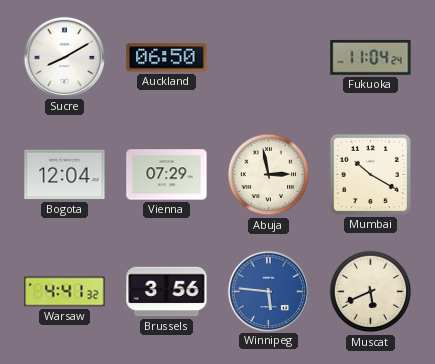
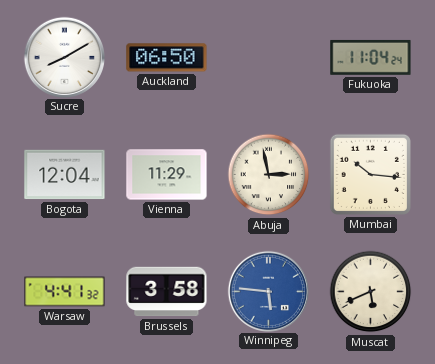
Vienna: 07:29 -> 11:29 (167, 175)
Mumbai: 10:20 -> 10:16 (370, 174)
Brussels: 3:56 -> 3:58 (167, 292)
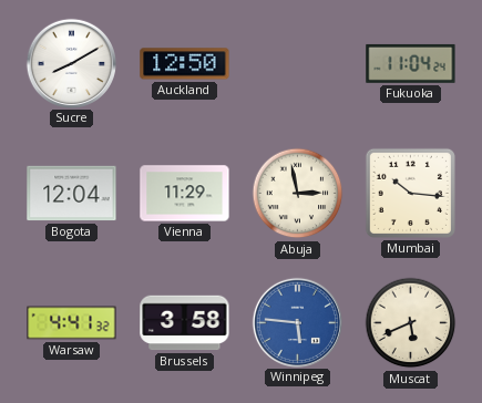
Auckland: 06:50 -> 12:50 (185, 64)
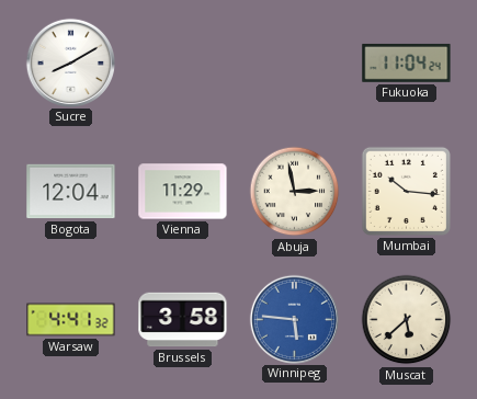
Auckland: 12:50 -> none (185, 64)
Muscat: 5:41 -> 5:38 (407, 320)
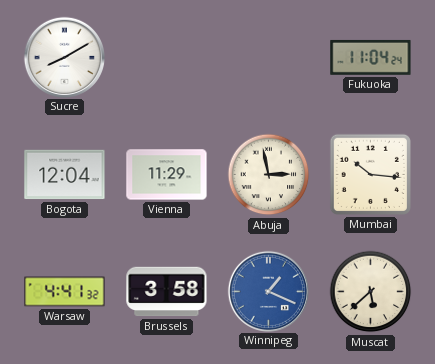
Winnipeg: 5:46 -> 1:19 (268, 291)
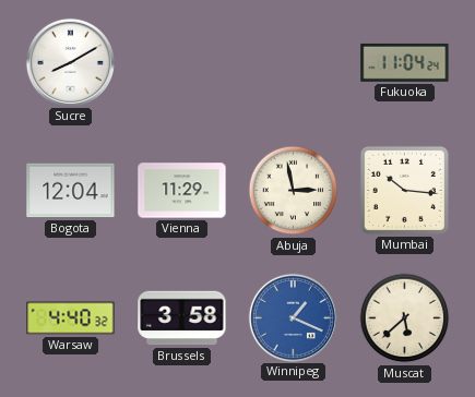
Warsaw: 4:41 -> 4:40 (71, 318)
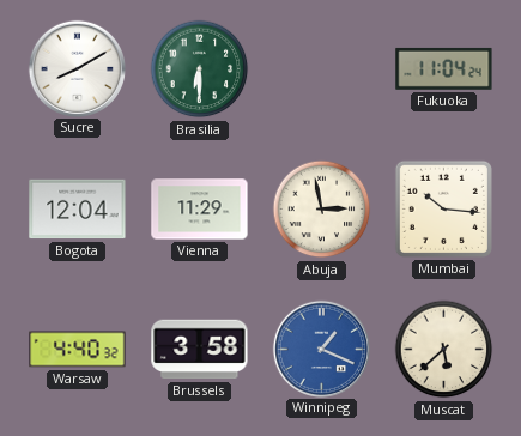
Brasilia: none -> 6:30 (200, 69)
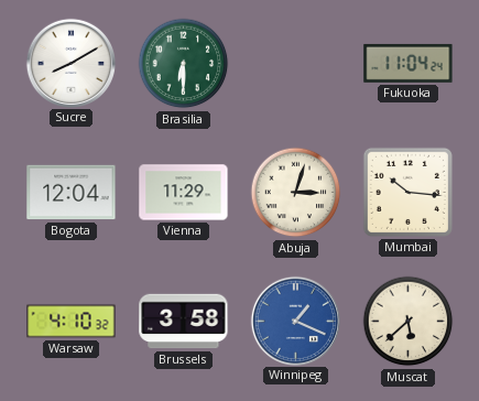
Abuja: 2:58 -> 3:03 (296, 193)
Warsaw: 4:40 -> 4:10 (72, 322)
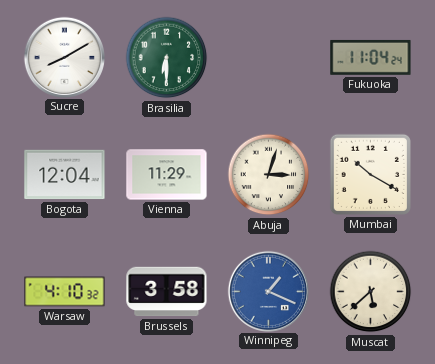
Mumbai: 10:16 -> 10:20 (370, 174)
